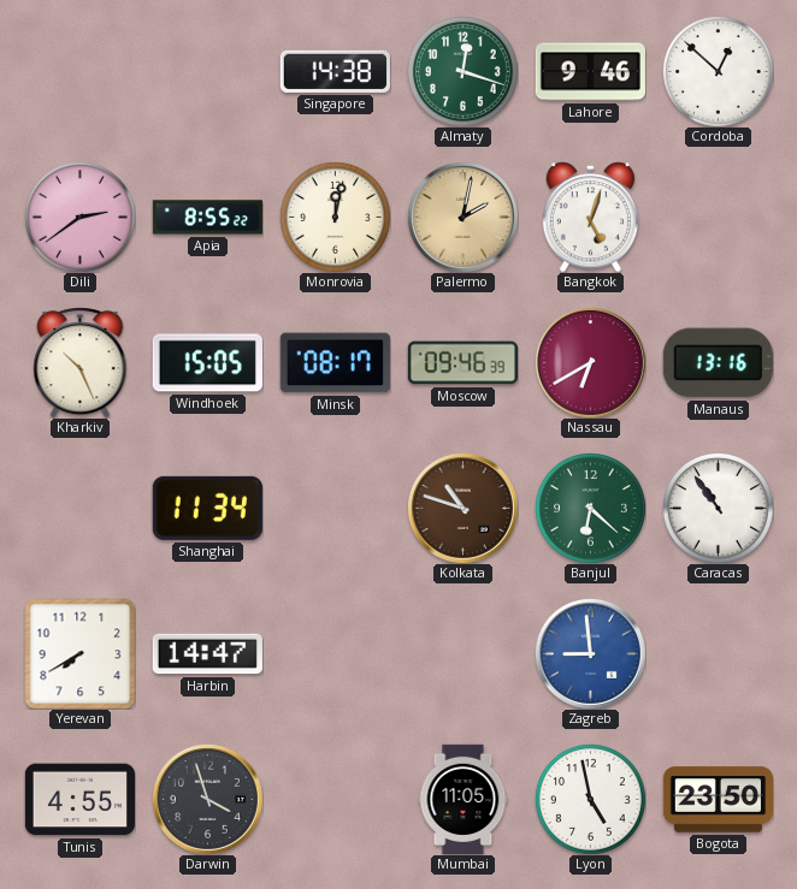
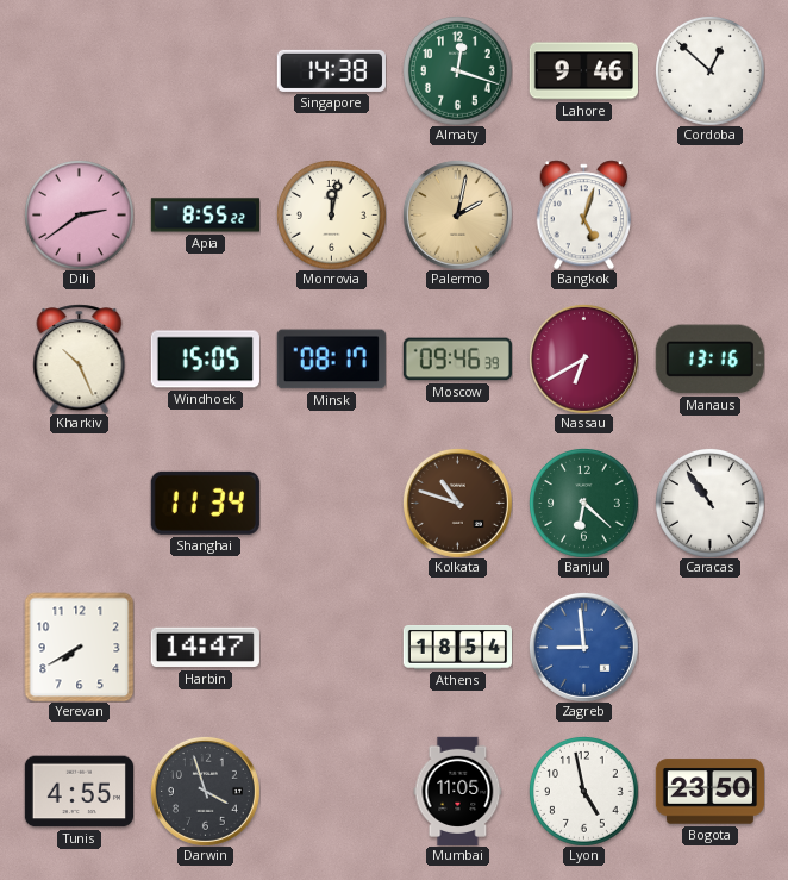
Athens: none -> 18:54 (457, 648)
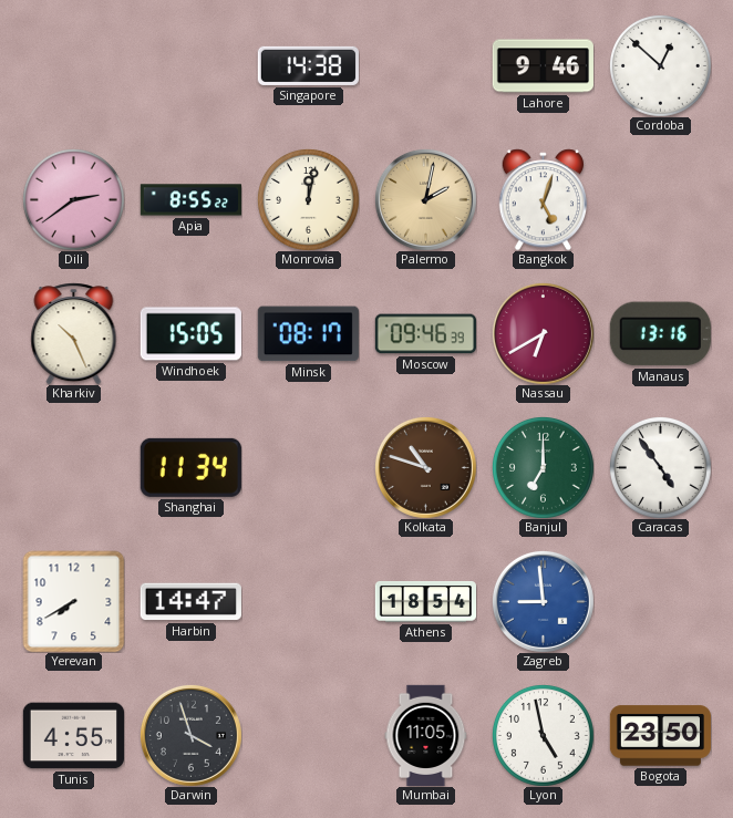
Almaty: 12:18 -> none (457, 70)
Banjul: 6:22 -> 7:00 (543, 467)
Caracas: 10:54 -> 4:54 (660, 467)
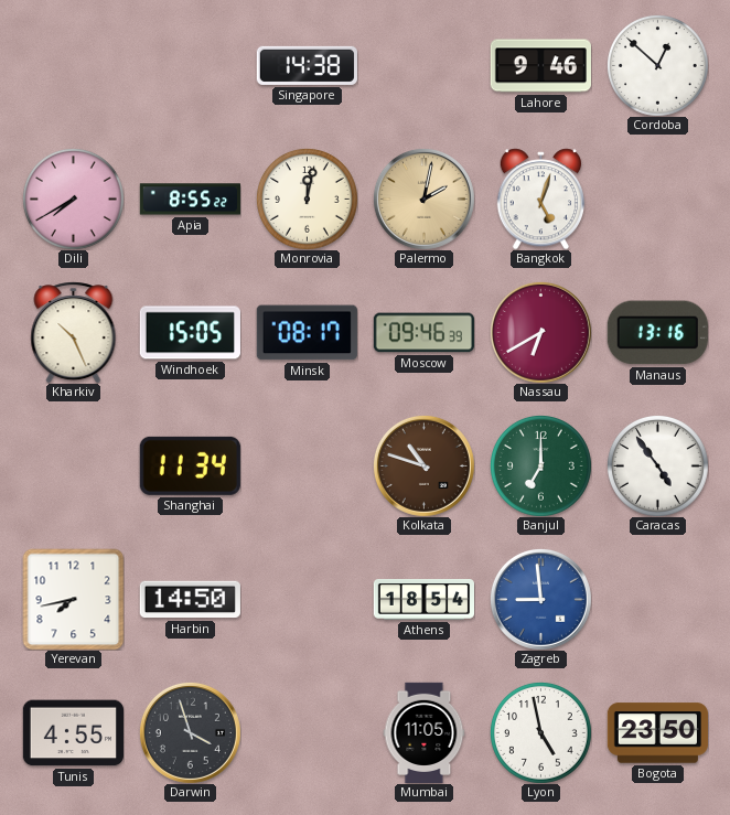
Dili: 2:39 -> 7:40 (73, 199)
Yerevan: 7:40 -> 7:43 (73, 599)
Harbin: 14:47 -> 14:50 (190, 600)
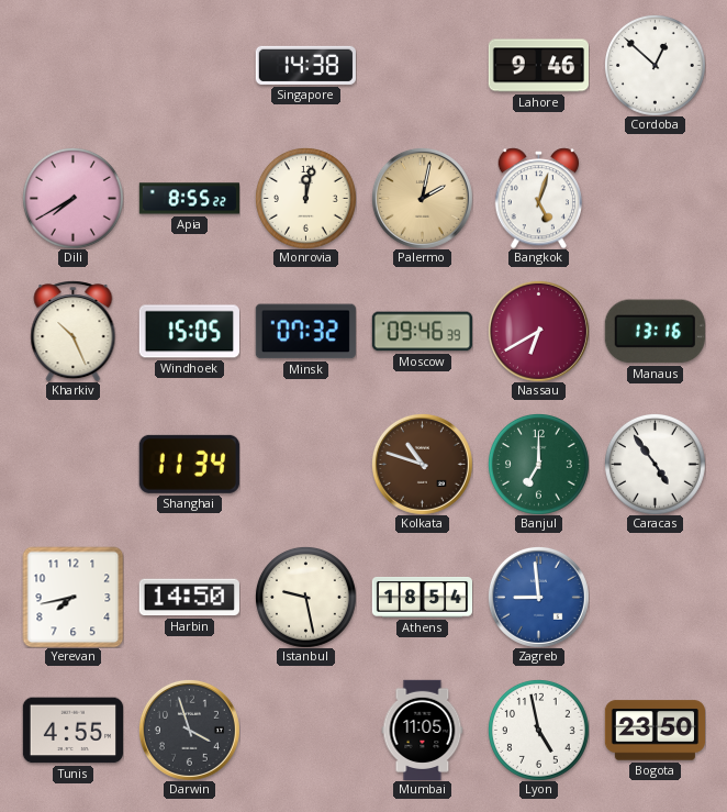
Minsk: 08:17 -> 07:32 (305, 332)
Istanbul: none -> 9:28 (305, 597)
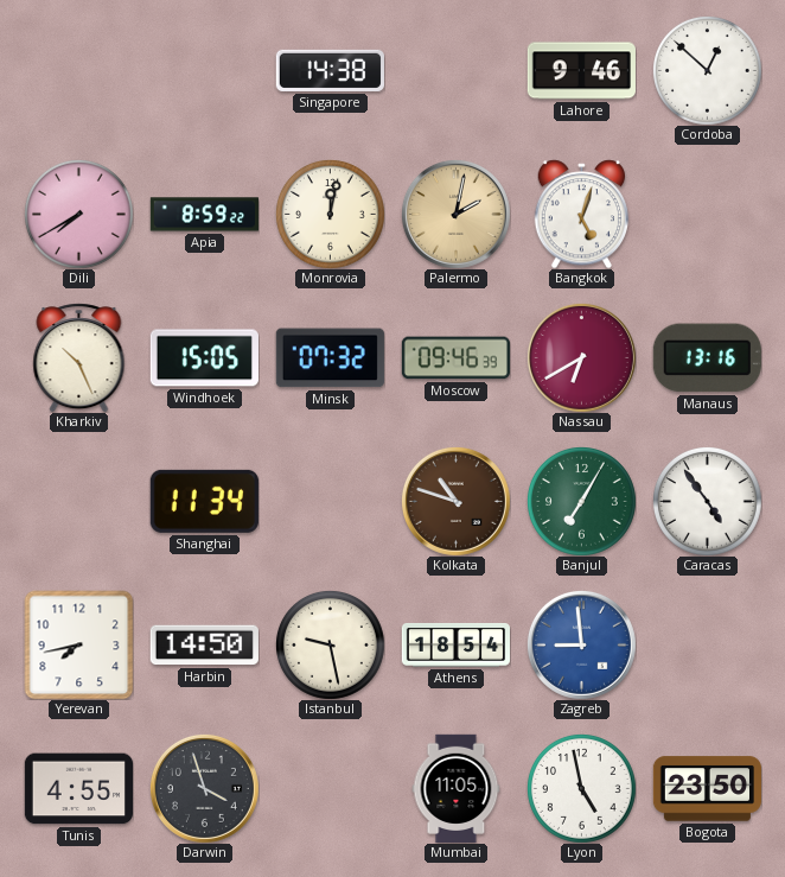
Apia: 8:55 -> 8:59 (204, 215)
Banjul: 7:00 -> 7:05 (581, 501)
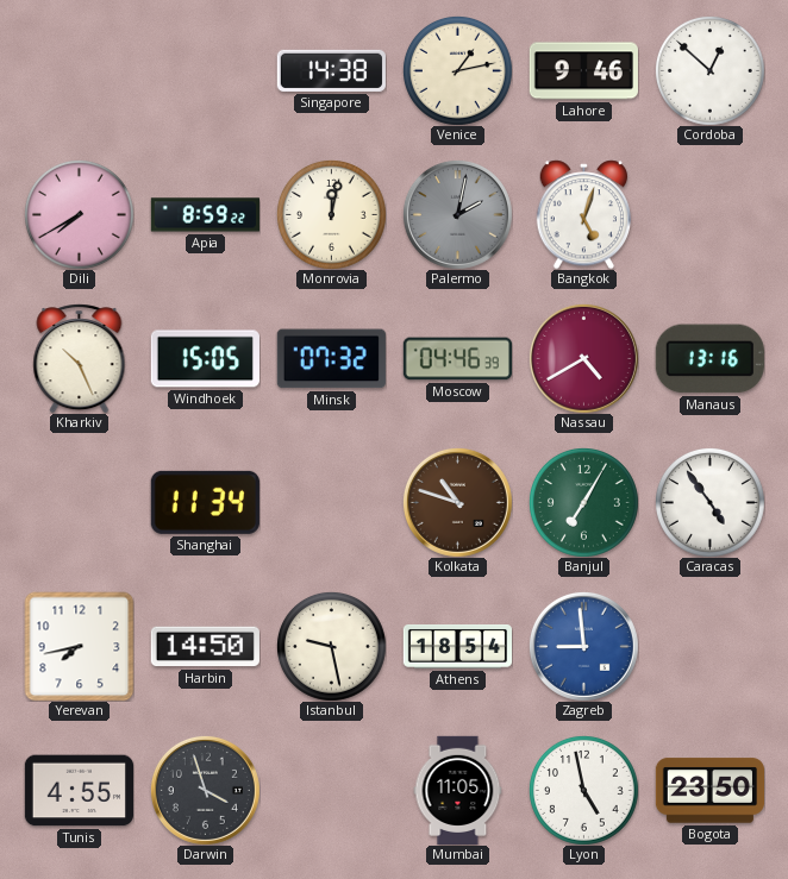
Venice: none -> 1:13 (457, 70)
Palermo dial: champagne -> grey (457, 214)
Moscow: 09:46 -> 04:46 (457, 359)
Nassau: 6:40 -> 4:40 (583, 358)
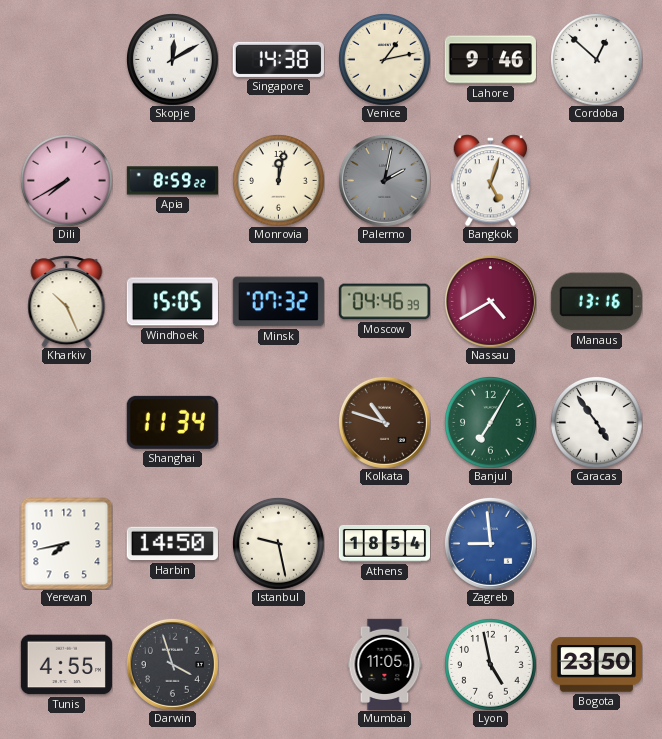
Skopje: none -> 12:10 (172, 59)
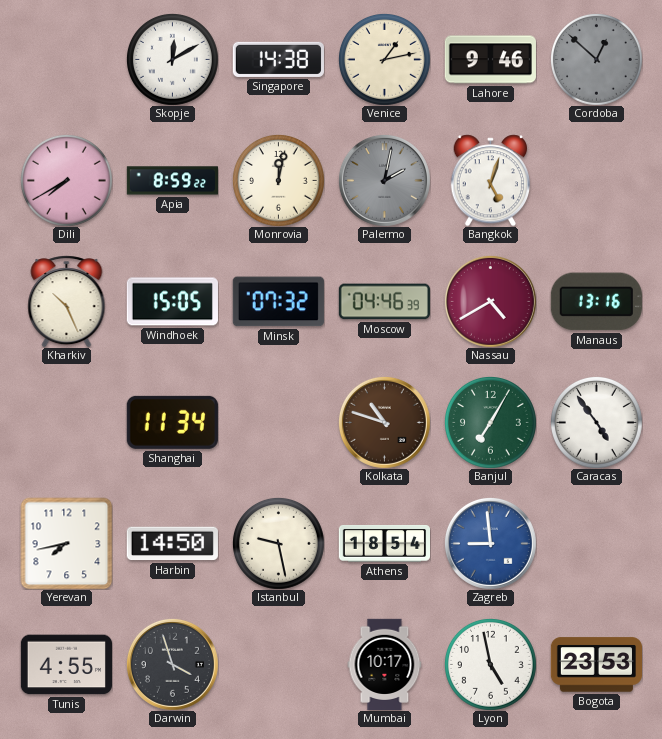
Cordoba dial: white -> grey (596, 59)
Mumbai: 11:05 -> 10:17 (385, 664)
Bogota: 23:50 -> 23:53 (596, 665)
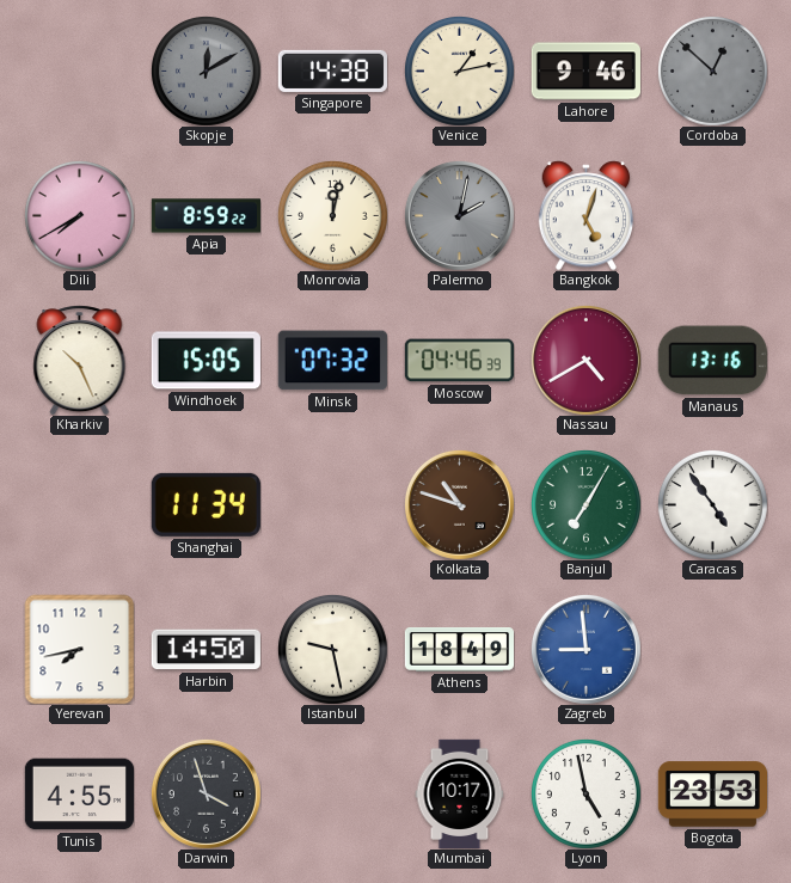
Skopje dial: white -> grey (206, 70)
Athens: 18:54 -> 18:49 (459, 650)
